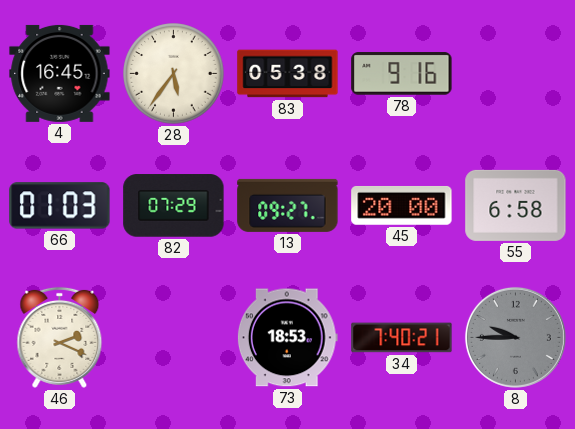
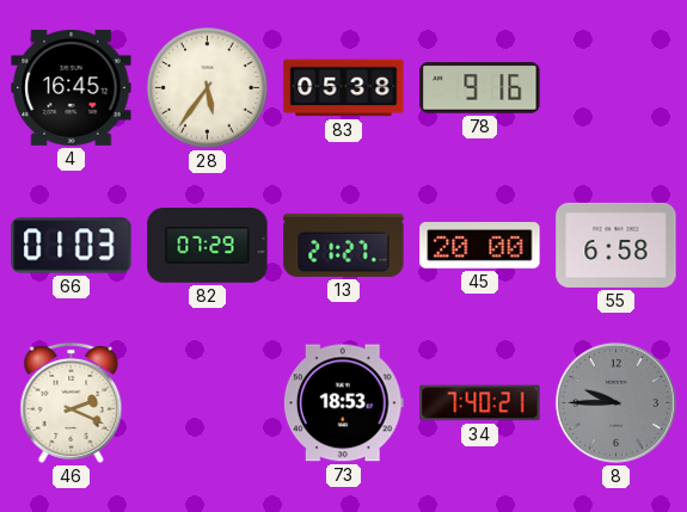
13: 09:27 -> 21:27 (344, 245)
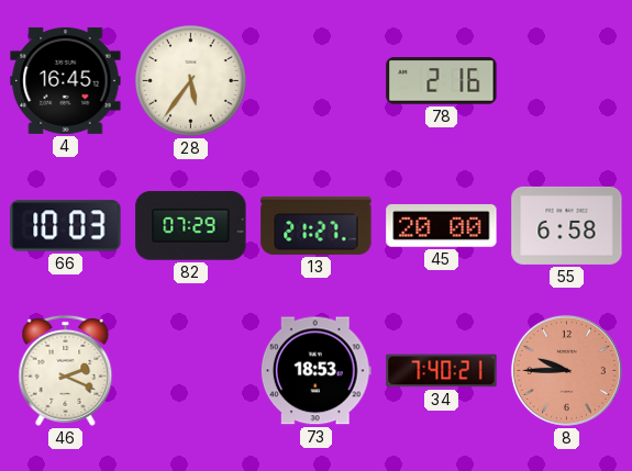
83: 05:38 -> none (344, 88)
78: 9:16 -> 2:16 (442, 81)
66: 01:03 -> 10:03 (66, 226)
8 dial: grey -> salmon (566, 370)
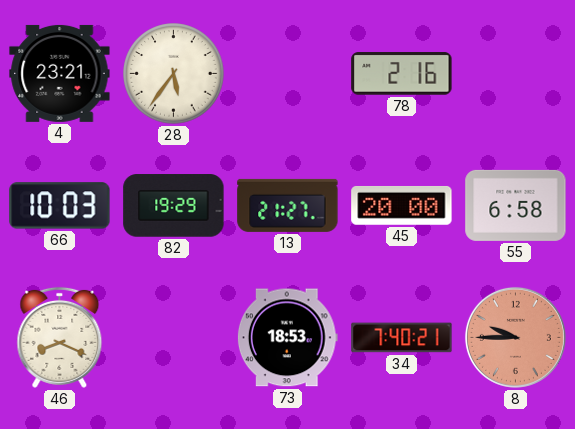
4: 16:45 -> 23:21 (60, 73)
82: 07:29 -> 19:29 (174, 206)
46: 2:19 -> 8:19 (60, 337)
